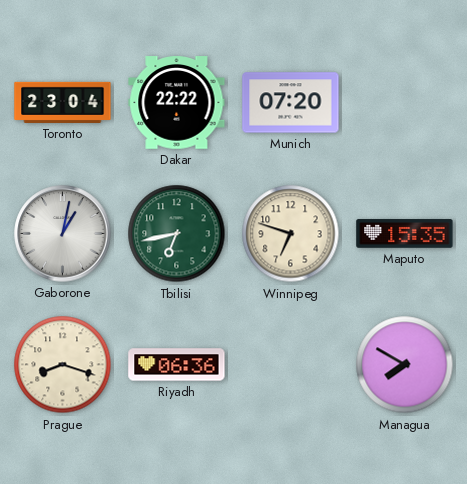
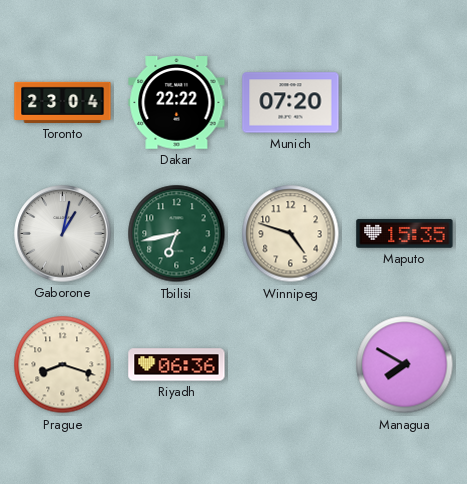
Winnipeg: 6:48 -> 4:48 (291, 234)
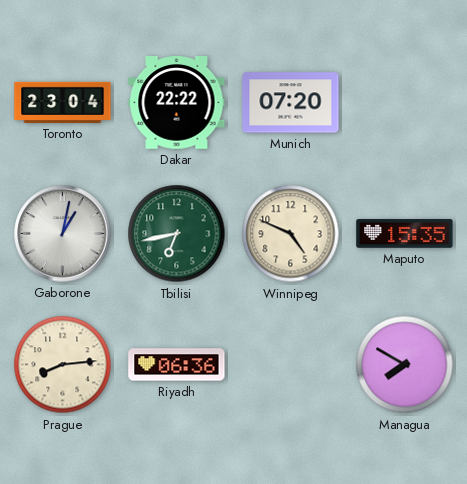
Winnipeg: 4:48 -> 4:49 (291, 234)
Prague: 8:18 -> 8:14 (63, 365)
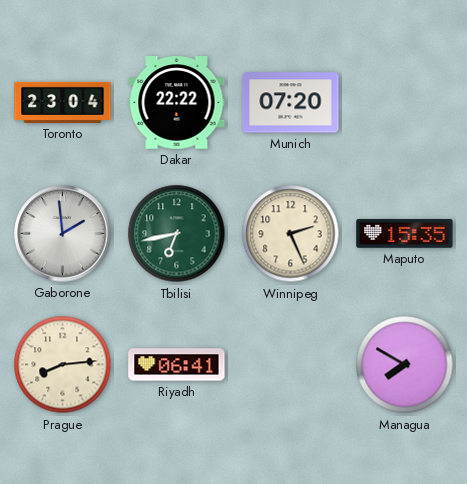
Gaborone: 1:02 -> 1:59 (63, 234)
Winnipeg: 4:49 -> 2:26 (291, 234)
Riyadh: 06:36 -> 06:41 (177, 365)
